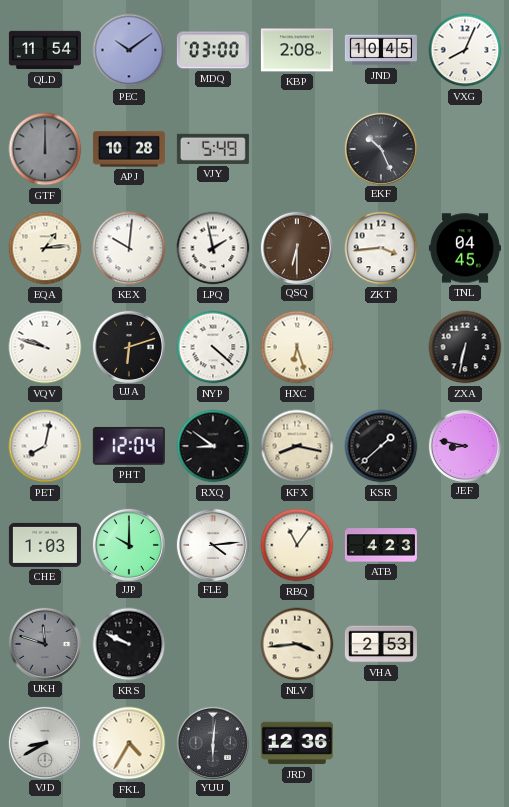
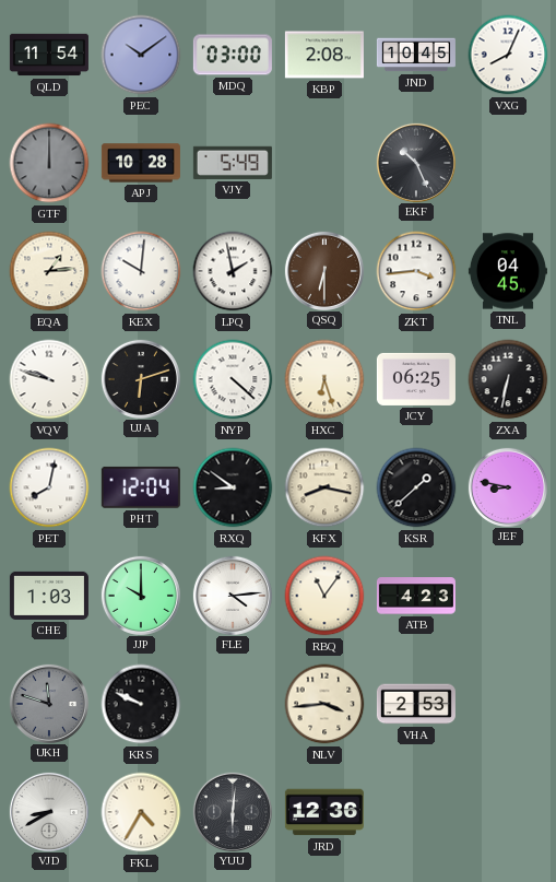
JCY: none -> 06:25 (416, 379)
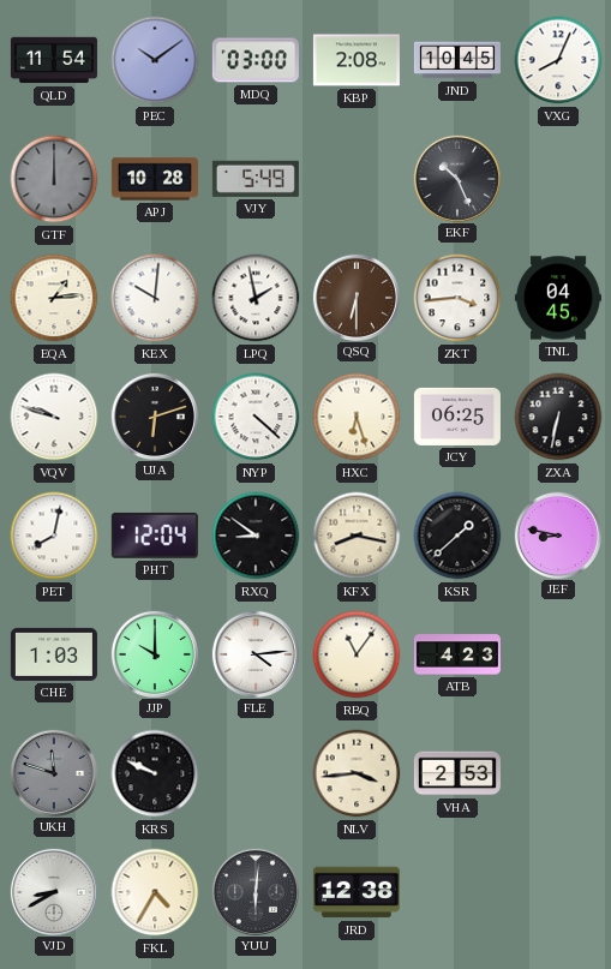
JRD: 12:36 -> 12:38 (357, 892)
